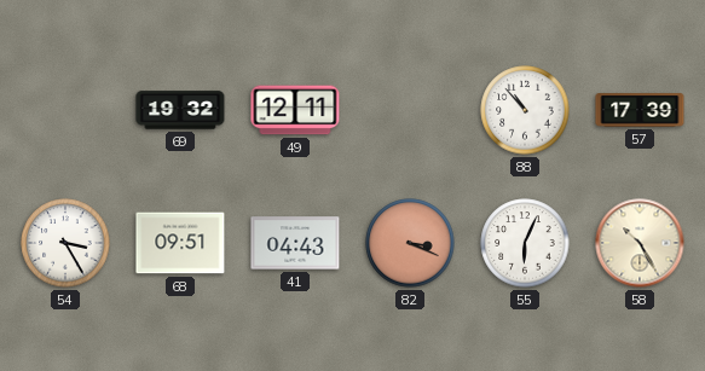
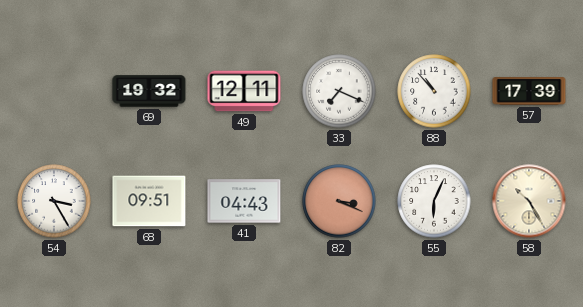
33: none -> 7:19 (339, 91)
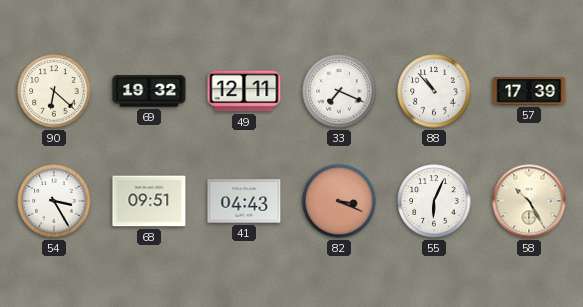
90: none -> 6:22 (54, 91)
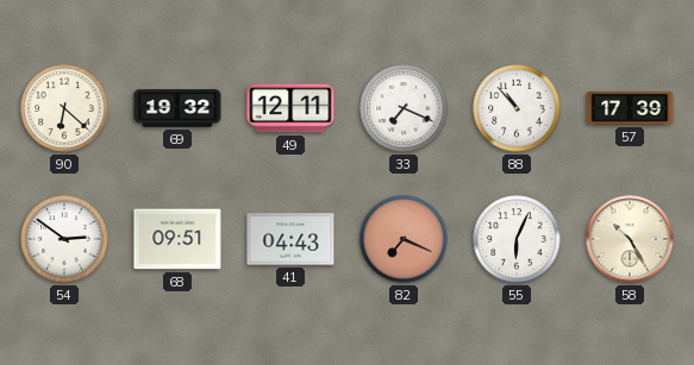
54: 3:25 -> 2:51 (64, 239)
82: 3:19 -> 7:19 (404, 239)
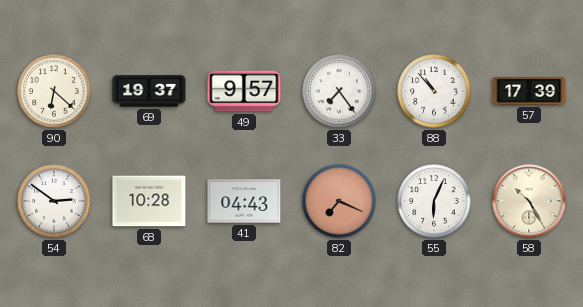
69: 19:32 -> 19:37 (149, 91)
49: 12:11 -> 9:57 (244, 91)
33: 7:19 -> 7:24 (339, 91)
68: 09:51 -> 10:28 (149, 201)
